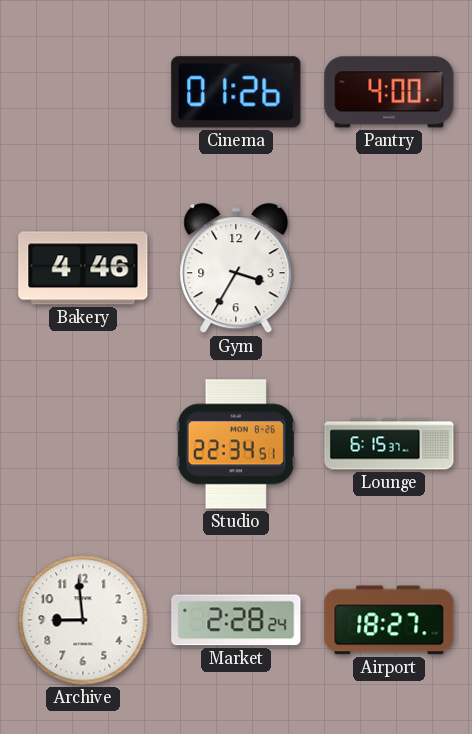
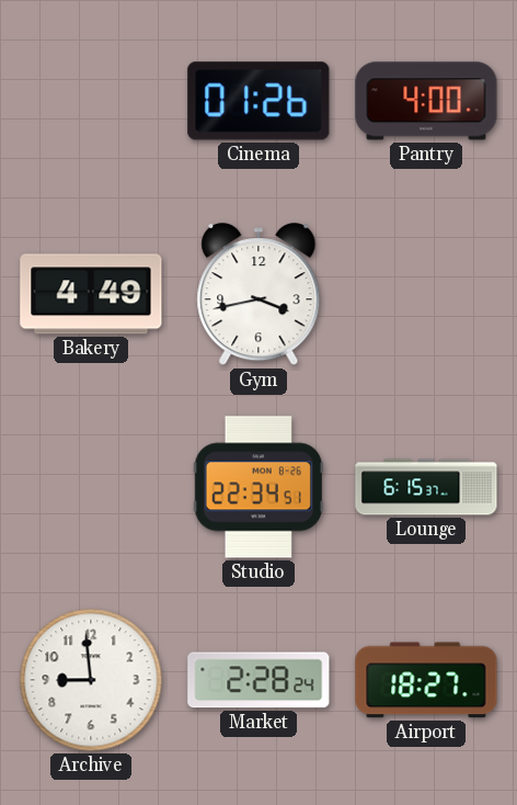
Bakery: 4:46 -> 4:49 (91, 294)
Gym: 3:35 -> 3:43 (258, 295)
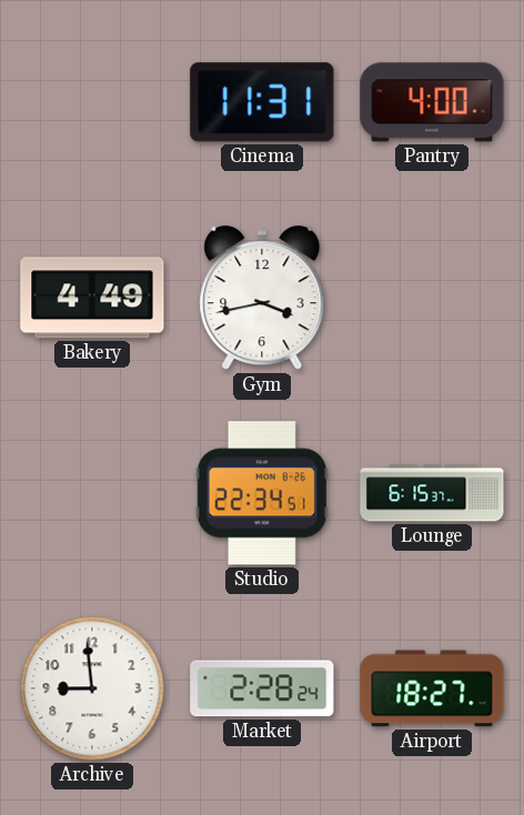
Cinema: 01:26 -> 11:31 (262, 102)
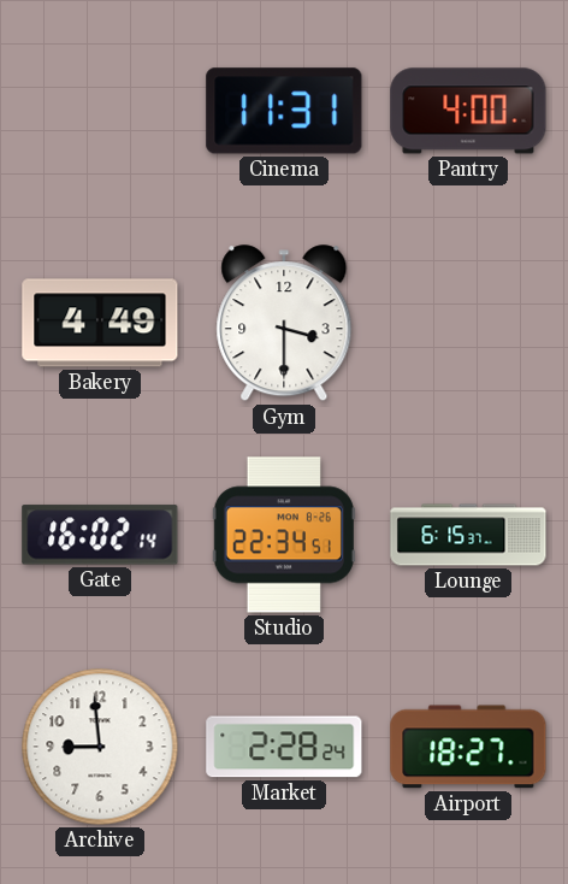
Gym: 3:43 -> 3:30 (284, 324)
Gate: none -> 16:02 (100, 535)
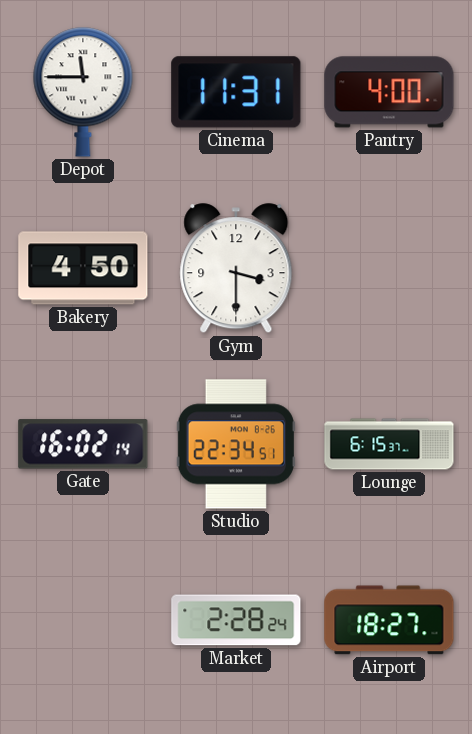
Depot: none -> 11:45 (83, 92)
Bakery: 4:49 -> 4:50 (83, 268)
Archive: 8:59 -> none (100, 747)
